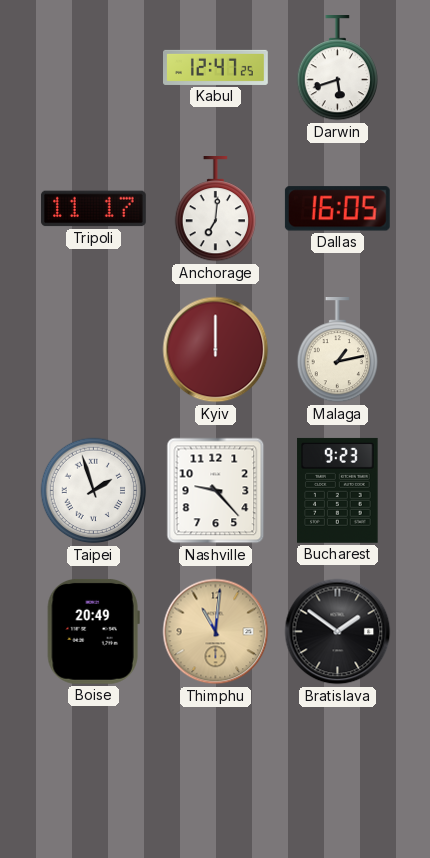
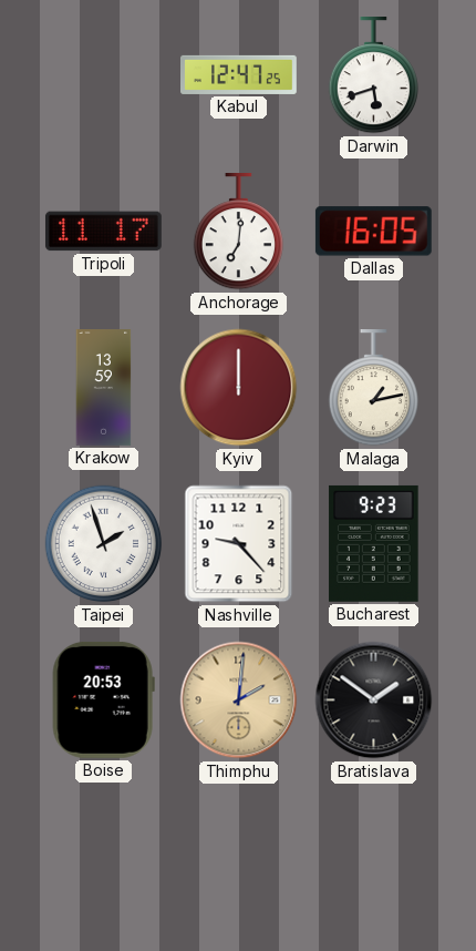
Krakow: none -> 13:59 (104, 388)
Boise: 20:49 -> 20:53 (103, 699)
Thimphu: 11:01 -> 2:01 (239, 701)
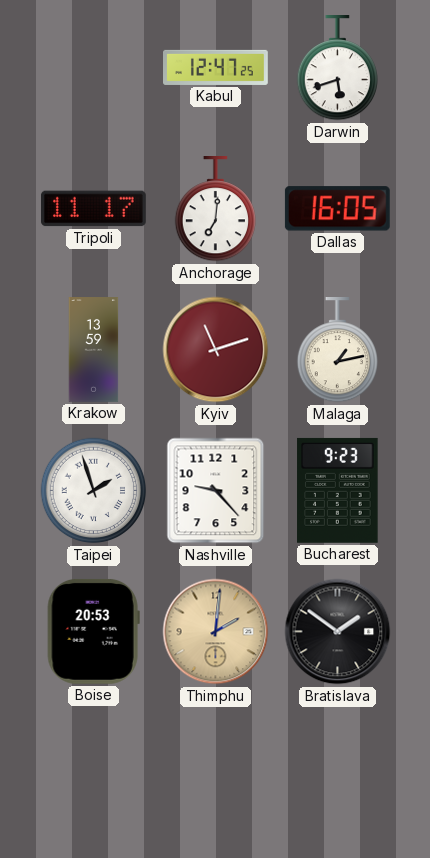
Kyiv: 12:00 -> 11:12 (216, 350)
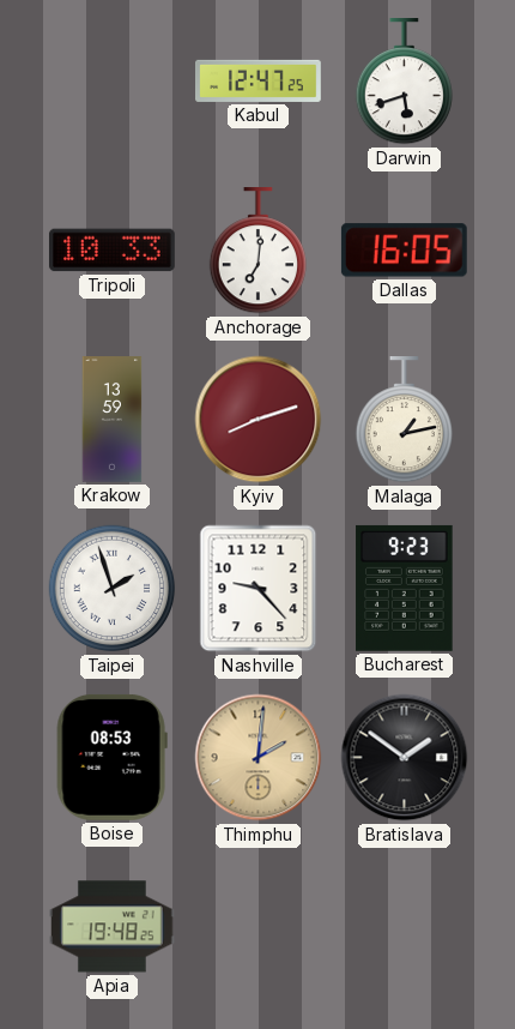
Tripoli: 11:17 -> 10:33 (111, 251)
Kyiv: 11:12 -> 8:12 (259, 420)
Boise: 20:53 -> 08:53 (111, 757)
Apia: none -> 19:48 (113, 927)
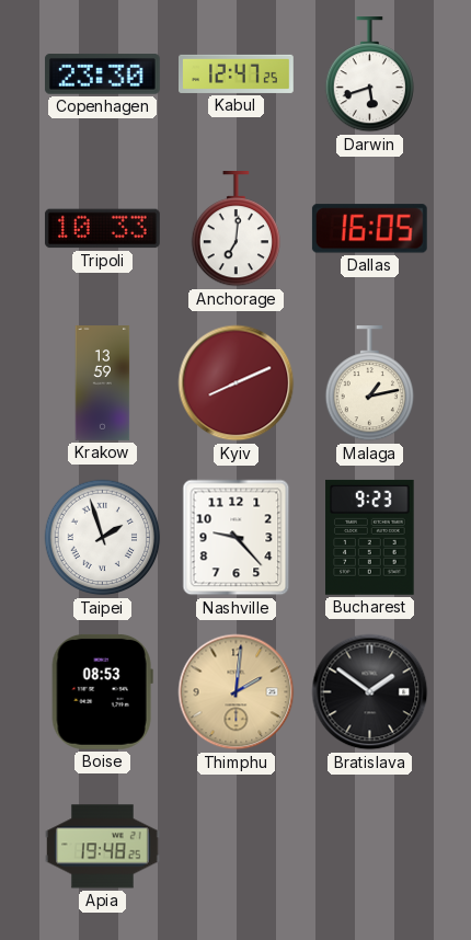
Copenhagen: none -> 23:30 (102, 74)
Kyiv: 8:12 -> 8:11 (237, 383)
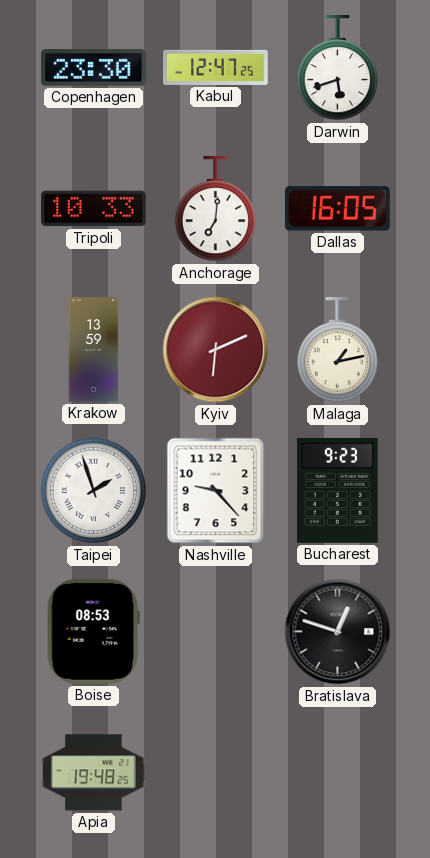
Kyiv: 8:11 -> 6:11 (216, 350)
Thimphu: 2:01 -> none (237, 692)
Bratislava: 1:51 -> 12:48 (338, 632)
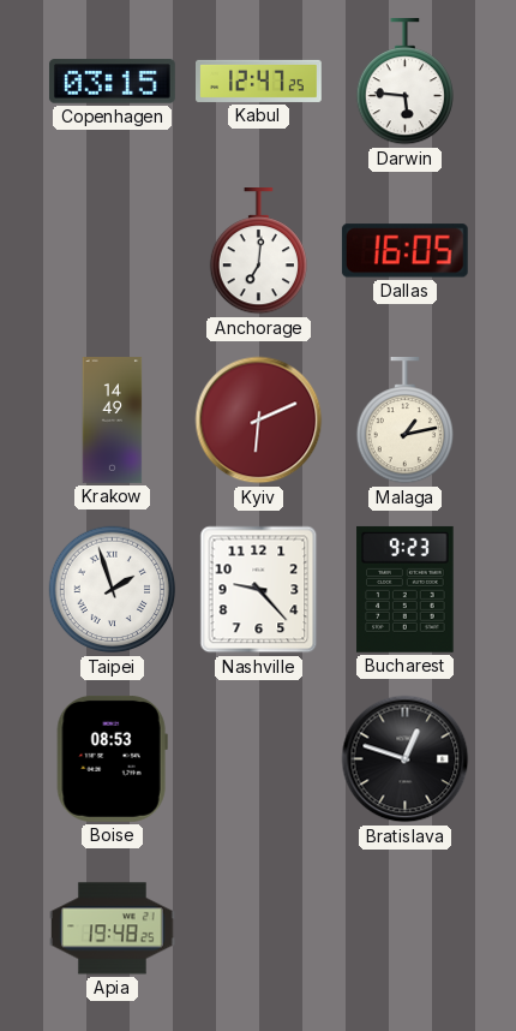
Copenhagen: 23:30 -> 03:15 (112, 82)
Darwin: 5:42 -> 5:46 (404, 83)
Tripoli: 10:33 -> none (93, 209)
Krakow: 13:59 -> 14:49 (113, 421)
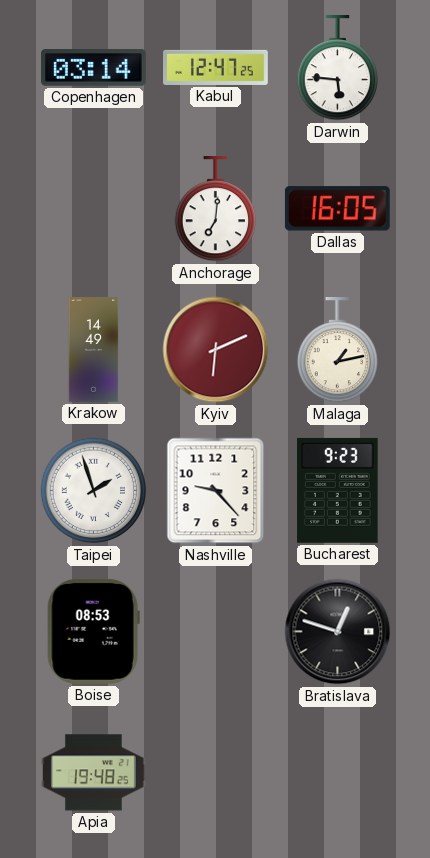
Copenhagen: 03:15 -> 03:14 (93, 68)
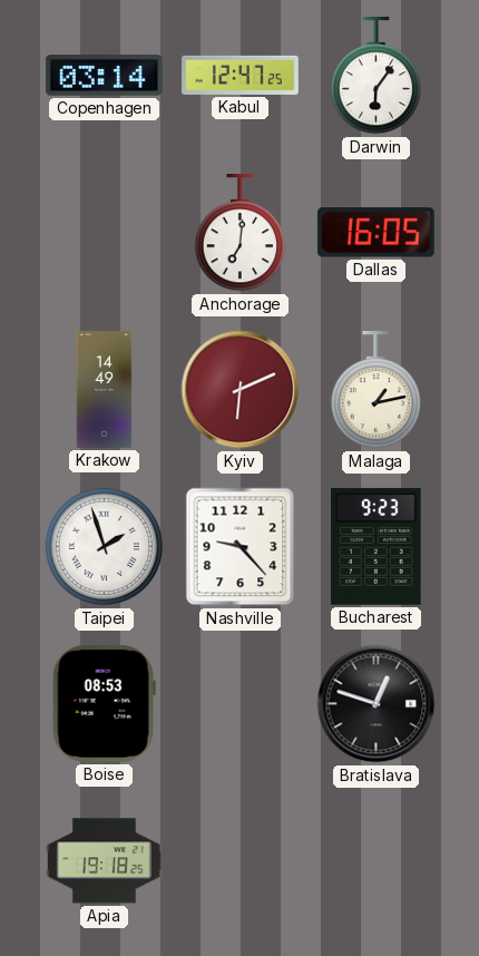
Darwin: 5:46 -> 6:06 (375, 77)
Apia: 19:48 -> 19:18 (105, 861)
